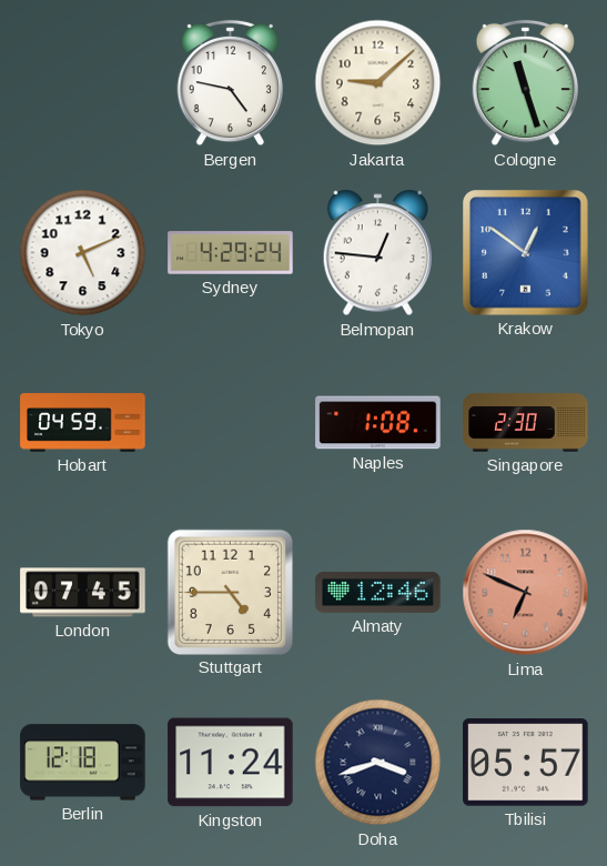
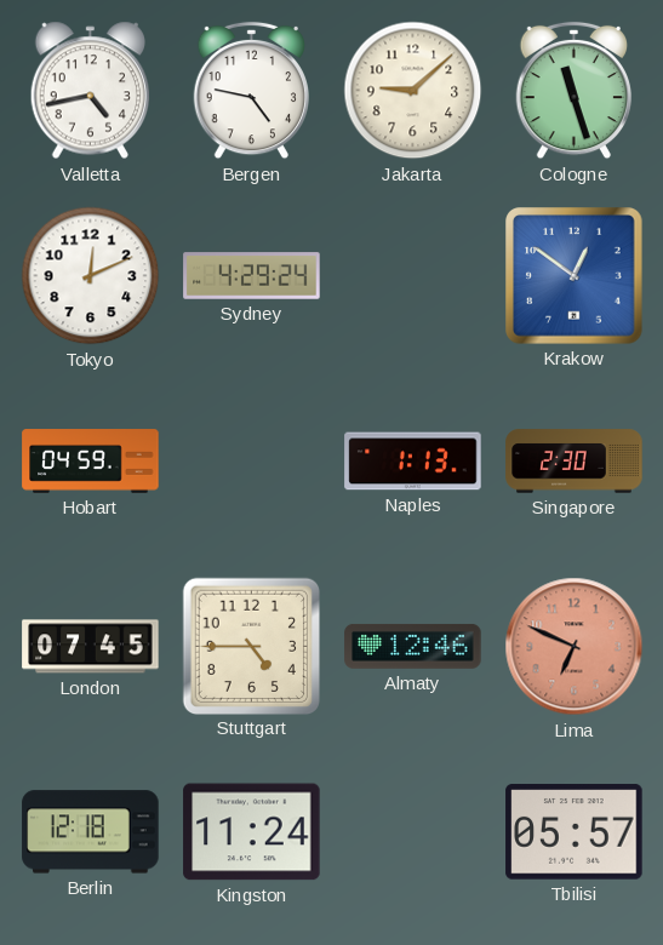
Valletta: none -> 4:43 (91, 91)
Tokyo: 5:11 -> 12:11 (91, 276)
Belmopan: 12:46 -> none (378, 253)
Naples: 1:08 -> 1:13 (413, 462)
Doha: 3:42 -> none (378, 763)
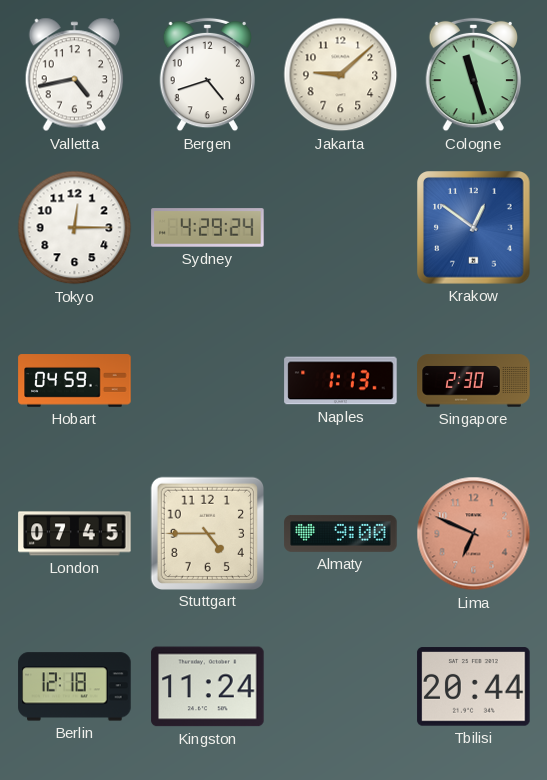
Bergen: 4:47 -> 4:42 (207, 75)
Tokyo: 12:11 -> 12:15 (75, 228)
Almaty: 12:46 -> 9:00 (341, 533)
Tbilisi: 05:57 -> 20:44 (474, 687)
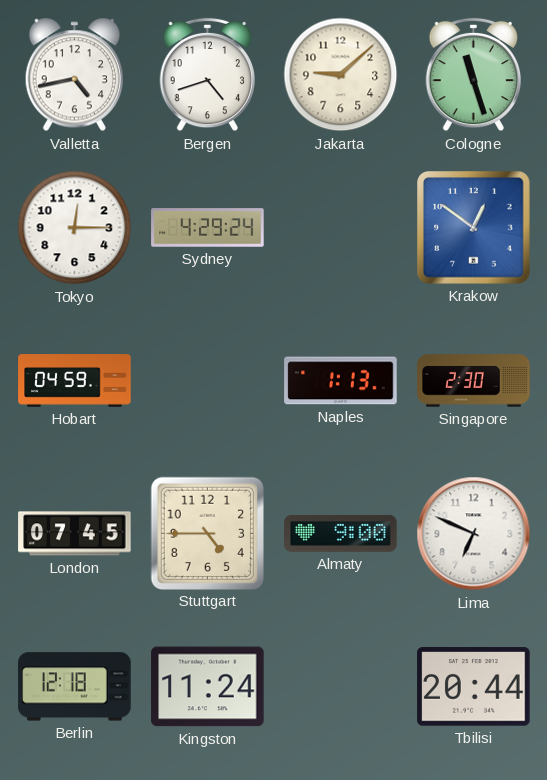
Lima dial: salmon -> white (474, 534)
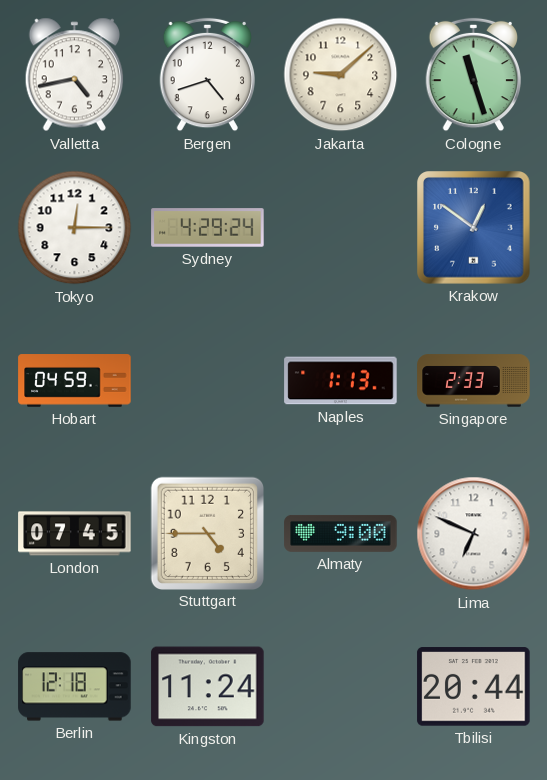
Singapore: 2:30 -> 2:33 (474, 381)
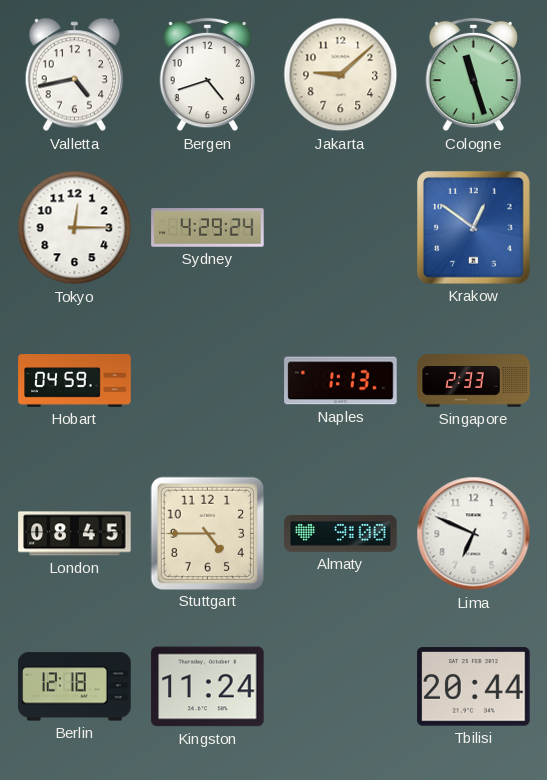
London: 07:45 -> 08:45 (75, 534)
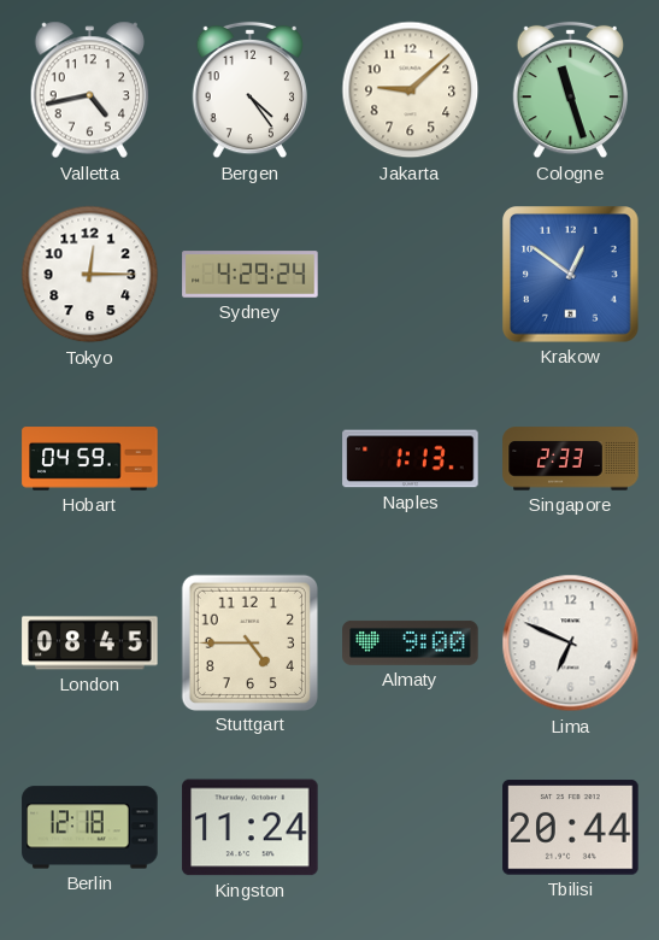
Bergen: 4:42 -> 4:24 (249, 90)
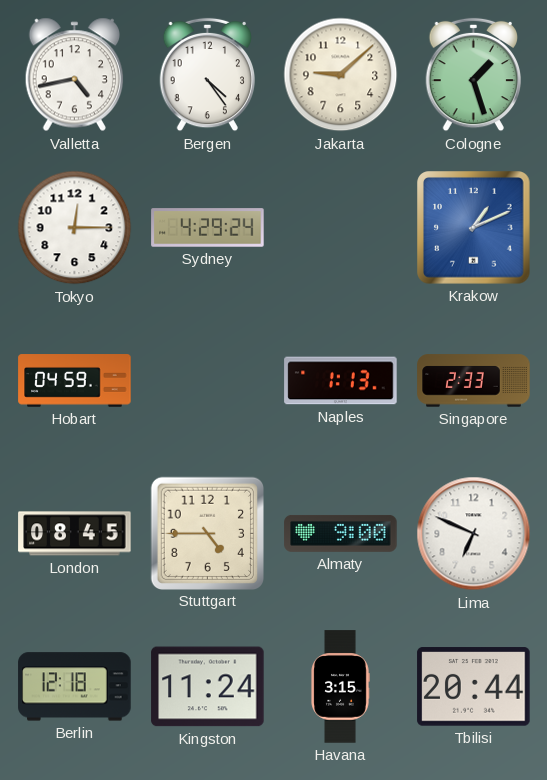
Cologne: 11:27 -> 1:27 (473, 75)
Krakow: 12:51 -> 1:11 (474, 228)
Havana: none -> 3:15 (340, 687)
